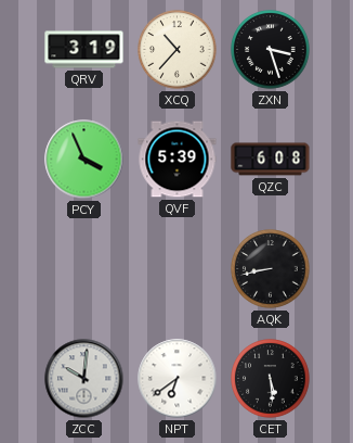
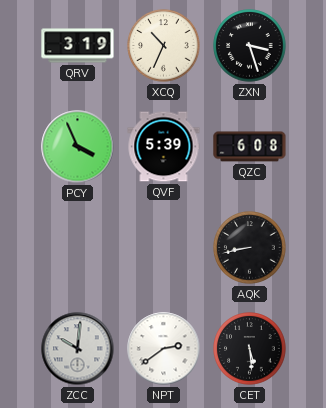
XCQ: 10:37 -> 10:34 (164, 46)
NPT: 6:39 -> 2:39 (164, 349)
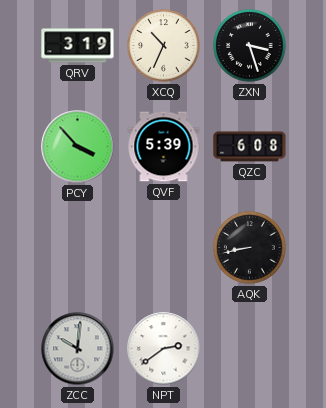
PCY: 3:56 -> 3:53 (78, 147)
CET: 5:29 -> none (250, 349)
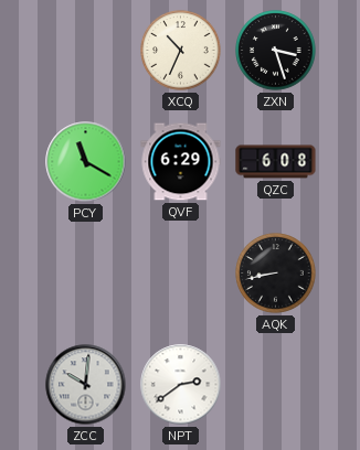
QRV: 3:19 -> none (78, 46)
PCY: 3:53 -> 11:20 (86, 162)
QVF: 5:39 -> 6:29 (181, 162)
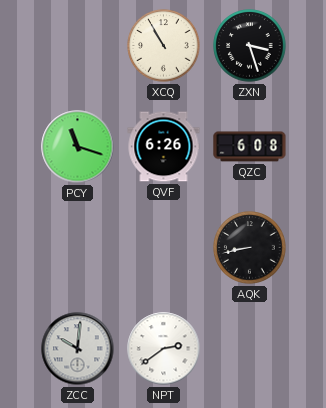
XCQ: 10:34 -> 10:55 (164, 46)
PCY: 11:20 -> 11:18 (78, 147)
QVF: 6:29 -> 6:26 (164, 147)
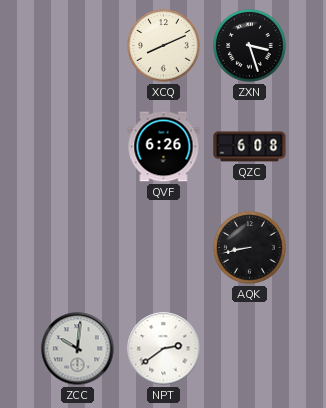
XCQ: 10:55 -> 8:11 (164, 46)
PCY: 11:18 -> none (78, 147)
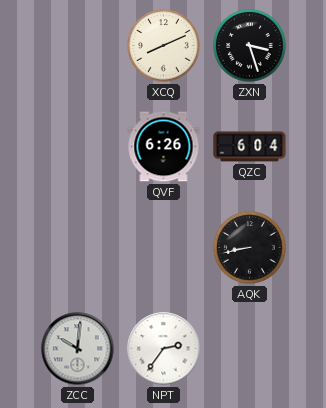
QZC: 6:08 -> 6:04 (250, 147)
NPT: 2:39 -> 2:36 (164, 349)
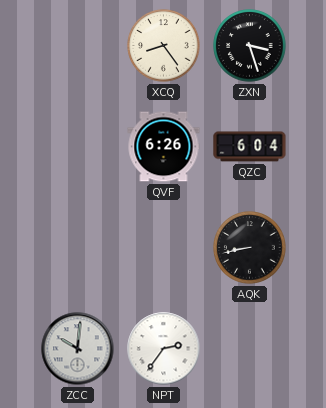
XCQ: 8:11 -> 8:24 (164, 46)
